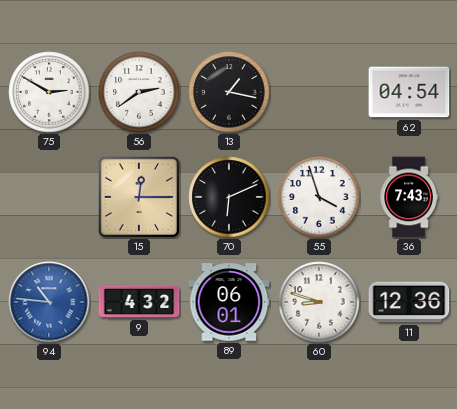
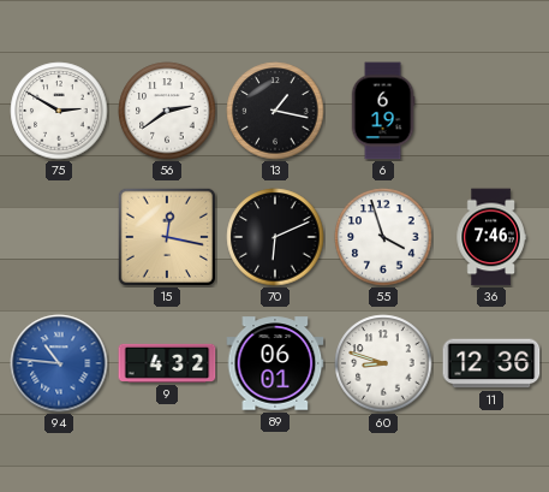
6: none -> 6:19 (383, 111)
62: 04:54 -> none (409, 92)
15: 12:15 -> 12:17 (166, 236)
36: 7:43 -> 7:46 (491, 237)
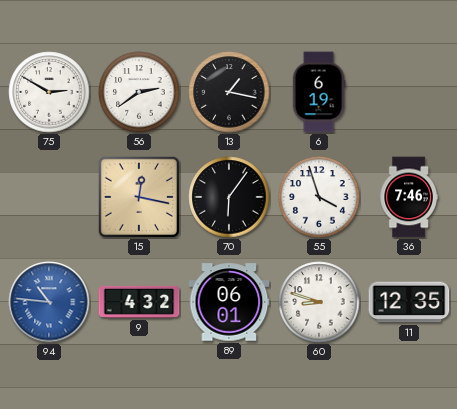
70: 6:11 -> 6:06 (229, 197)
11: 12:36 -> 12:35 (409, 302)
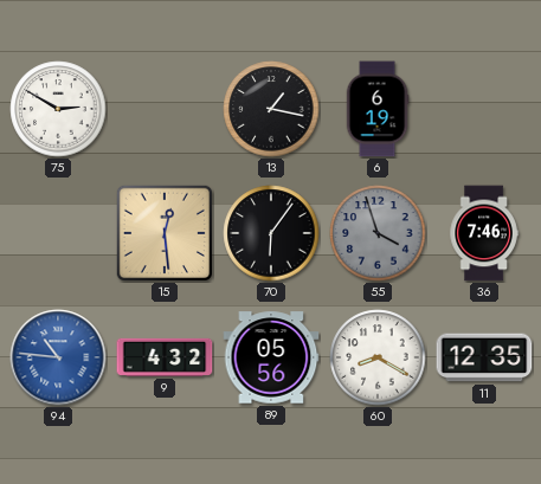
56: 2:39 -> none (139, 92)
15: 12:17 -> 12:29 (163, 232)
55 dial: white -> grey (378, 233)
89: 06:01 -> 05:56 (271, 357)
60: 8:48 -> 8:20 (378, 357)
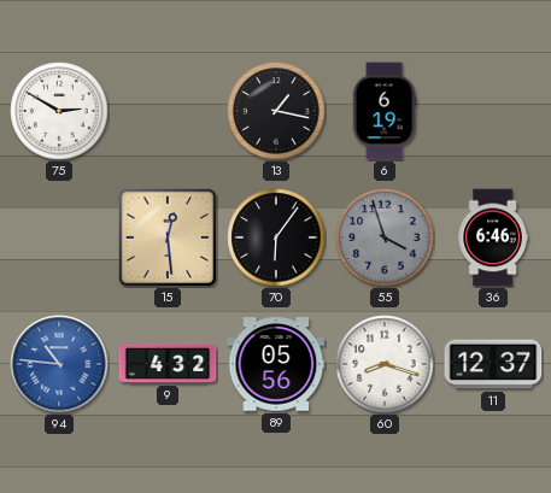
36: 7:46 -> 6:46 (493, 237)
60: 8:20 -> 8:18 (385, 364)
11: 12:35 -> 12:37 (493, 364)
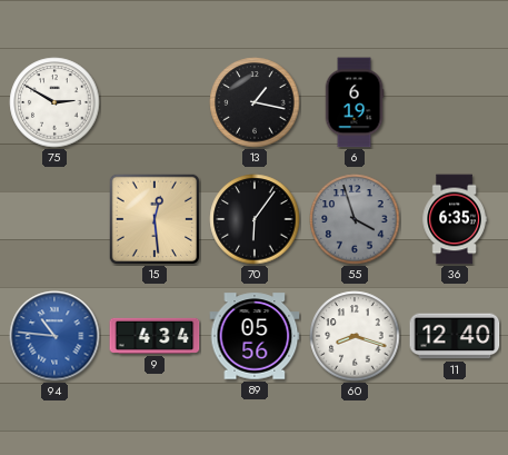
36: 6:46 -> 6:35 (455, 219)
9: 4:32 -> 4:34 (155, 336)
11: 12:37 -> 12:40 (455, 336)
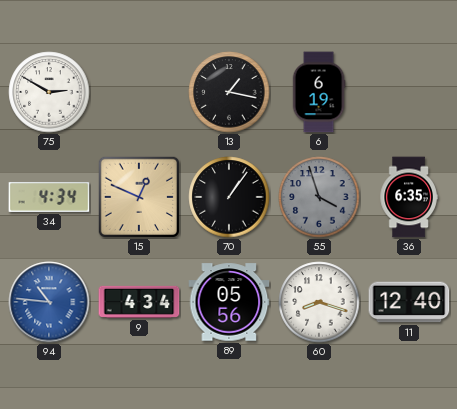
34: none -> 4:34 (49, 197)
15: 12:29 -> 12:49 (138, 196)
70: 6:06 -> 1:06 (229, 197)
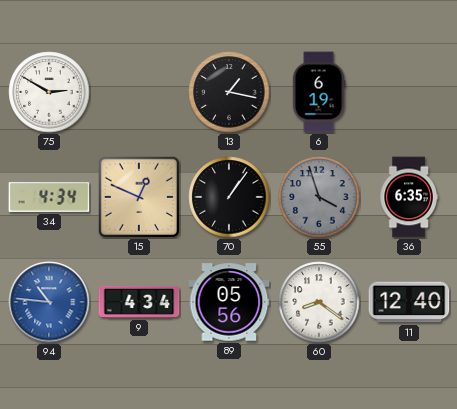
60: 8:18 -> 8:21 (319, 302)
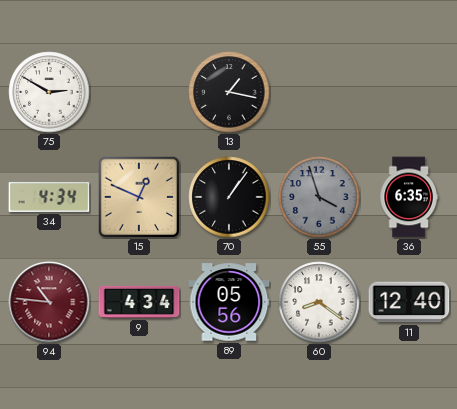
6: 6:19 -> none (319, 92)
94 dial: blue -> burgundy (49, 302)
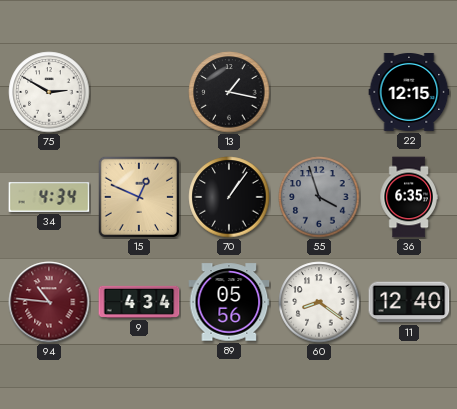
22: none -> 12:15 (409, 92)
